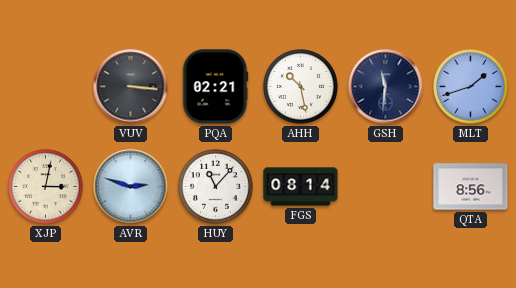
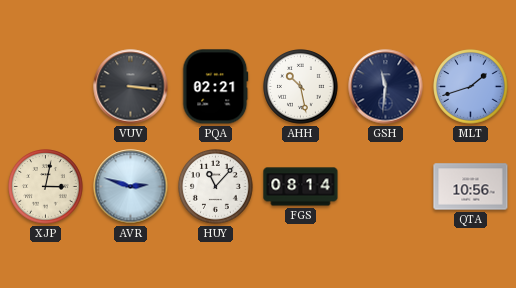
QTA: 8:56 -> 10:56 (471, 187)
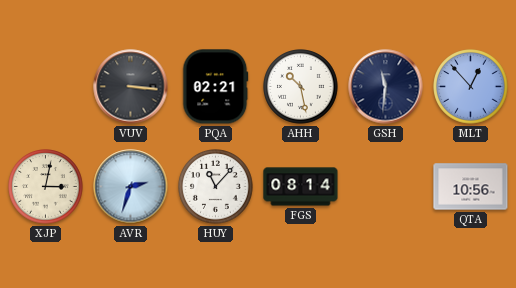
MLT: 1:42 -> 12:53 (471, 87)
AVR: 2:48 -> 2:33 (131, 187)
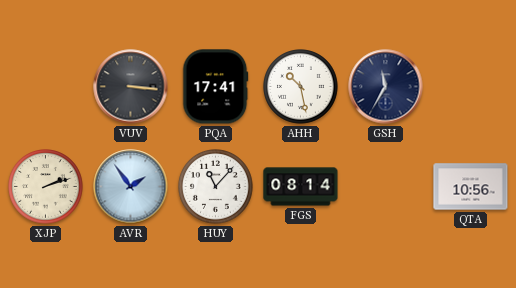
PQA: 02:21 -> 17:41 (216, 87)
GSH: 11:31 -> 11:35 (386, 87)
MLT: 12:53 -> none (471, 87)
XJP: 3:02 -> 2:12 (46, 187)
AVR: 2:33 -> 1:54 (131, 187)
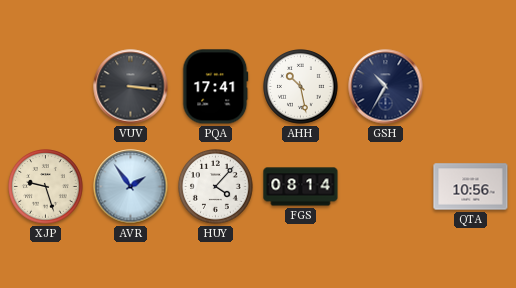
GSH: 11:35 -> 10:35 (386, 87)
XJP: 2:12 -> 9:27 (46, 187)
HUY: 11:07 -> 4:07 (216, 187)
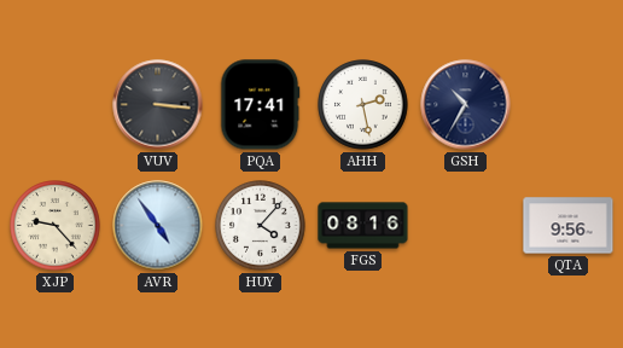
AHH: 10:28 -> 2:28 (363, 105)
XJP: 9:27 -> 9:23 (56, 226)
AVR: 1:54 -> 4:54 (158, 226)
FGS: 08:14 -> 08:16 (363, 226)
QTA: 10:56 -> 9:56 (569, 226)
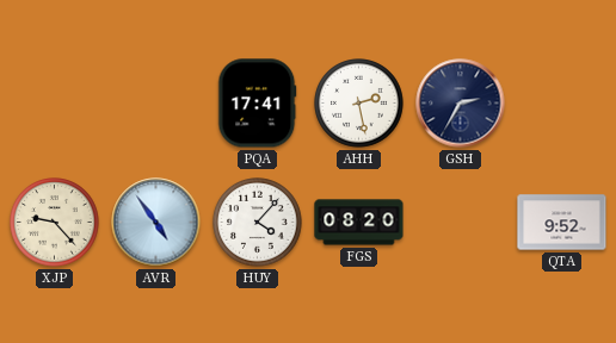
VUV: 3:16 -> none (158, 105)
GSH: 10:35 -> 2:35 (461, 104)
FGS: 08:16 -> 08:20 (359, 223)
QTA: 9:56 -> 9:52 (562, 223)
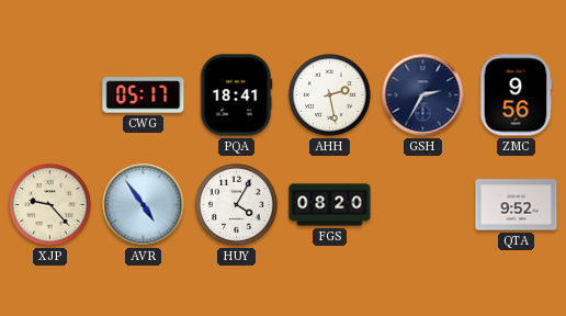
CWG: none -> 05:17 (144, 95)
PQA: 17:41 -> 18:41 (237, 95)
ZMC: none -> 9:56 (516, 95)
HUY: 4:07 -> 4:05 (237, 205)
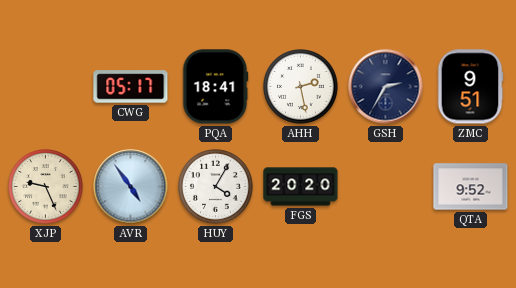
ZMC: 9:56 -> 9:51 (470, 87)
XJP: 9:23 -> 9:26 (46, 187)
FGS: 08:20 -> 20:20 (301, 187)
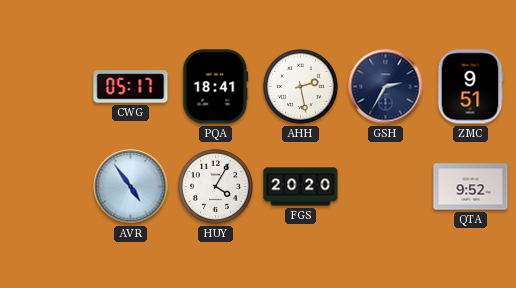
XJP: 9:26 -> none (46, 187)
